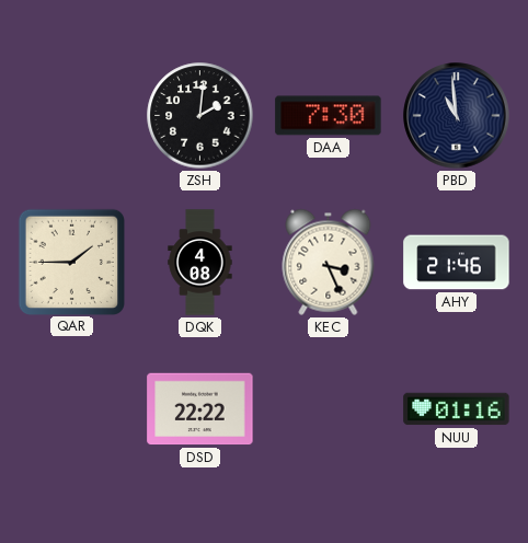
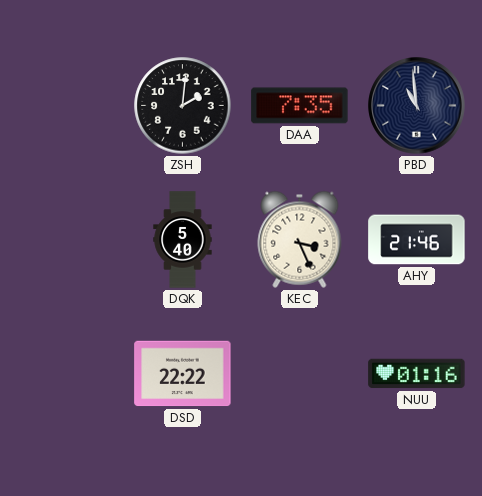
DAA: 7:30 -> 7:35 (300, 106)
QAR: 1:45 -> none (71, 262)
DQK: 4:08 -> 5:40 (183, 240)
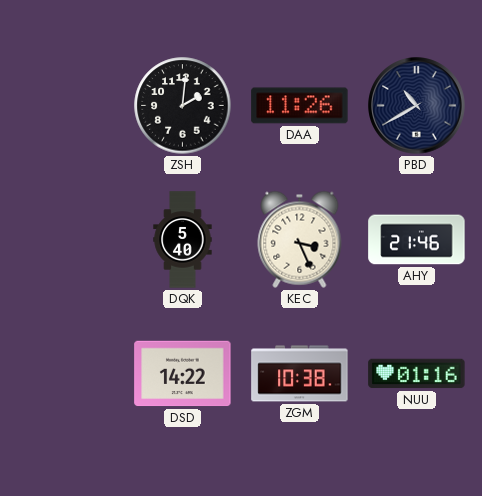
DAA: 7:35 -> 11:26 (300, 106)
PBD: 10:59 -> 10:40 (417, 106)
DSD: 22:22 -> 14:22 (183, 374)
ZGM: none -> 10:38 (300, 374)
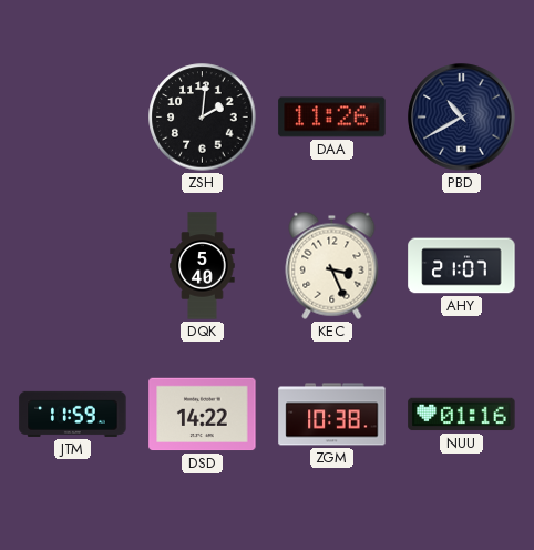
AHY: 21:46 -> 21:07 (462, 266)
JTM: none -> 11:59 (73, 414)
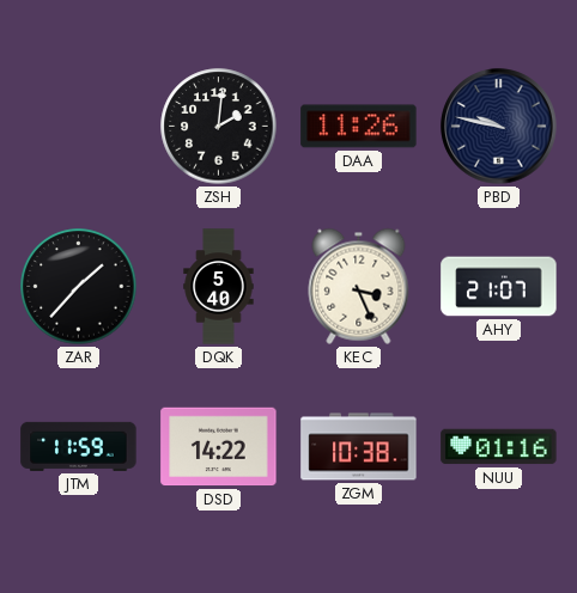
PBD: 10:40 -> 9:47 (499, 127)
ZAR: none -> 1:37 (79, 287)
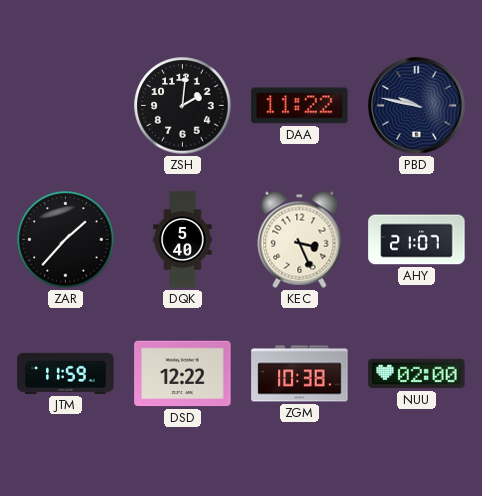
DAA: 11:26 -> 11:22 (300, 106)
DSD: 14:22 -> 12:22 (183, 374)
NUU: 01:16 -> 02:00 (417, 374)
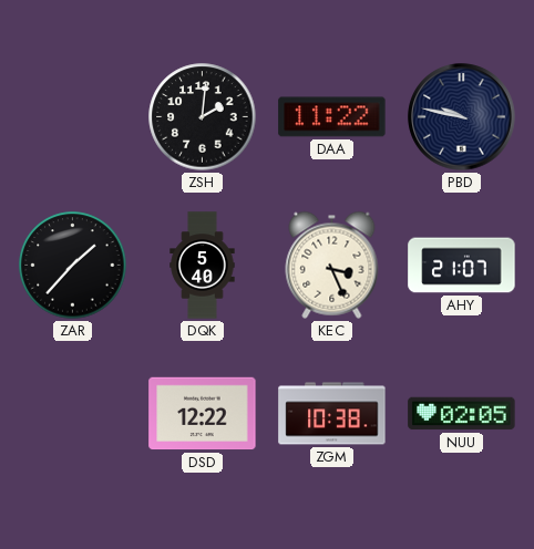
JTM: 11:59 -> none (66, 373)
NUU: 02:00 -> 02:05 (462, 414)
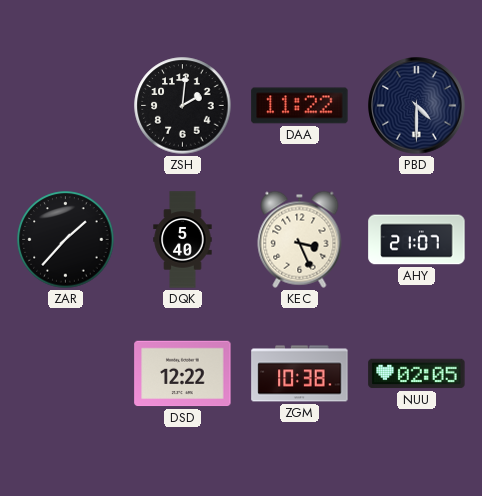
PBD: 9:47 -> 4:30 (417, 106)
